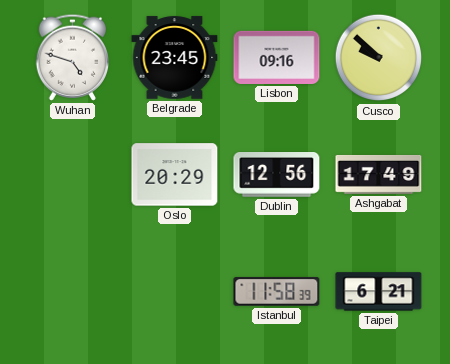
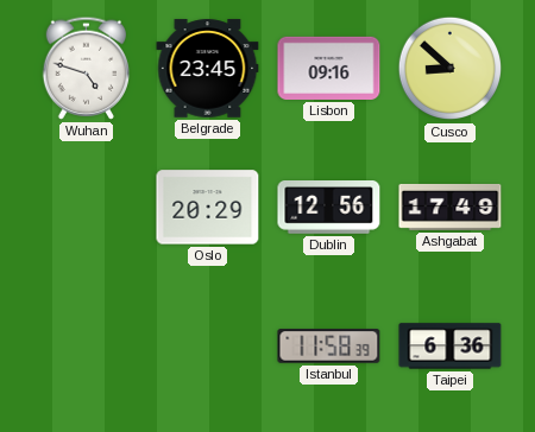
Cusco: 9:52 -> 8:52 (451, 69)
Taipei: 6:21 -> 6:36 (451, 347)
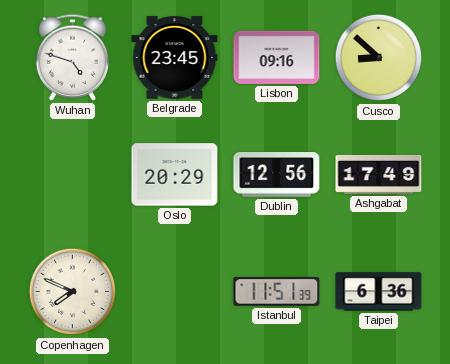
Copenhagen: none -> 7:49 (73, 292)
Istanbul: 11:58 -> 11:51 (277, 292)
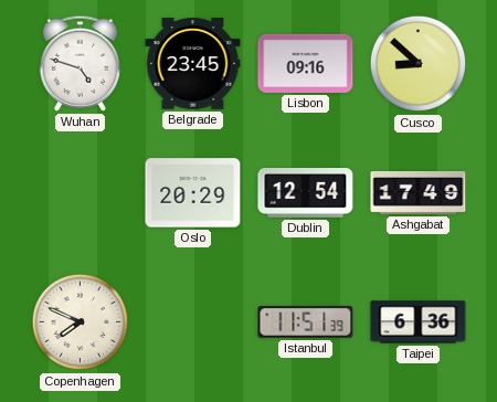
Dublin: 12:56 -> 12:54 (306, 193)
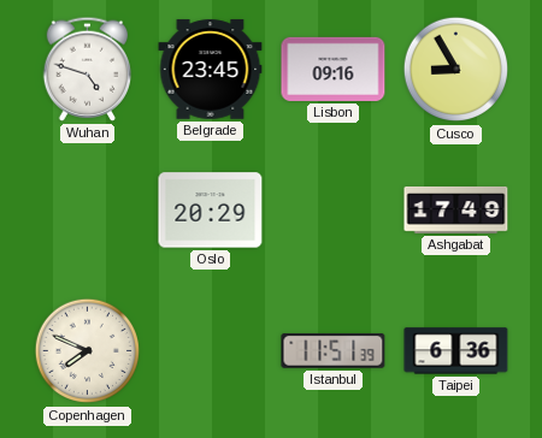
Cusco: 8:52 -> 8:55 (456, 70)
Dublin: 12:54 -> none (306, 193)
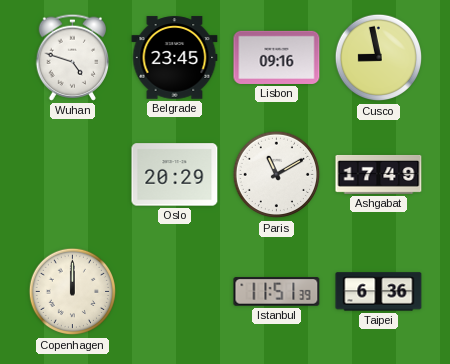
Cusco: 8:55 -> 8:58 (379, 58)
Paris: none -> 11:10 (277, 175)
Copenhagen: 7:49 -> 12:00 (73, 292)
